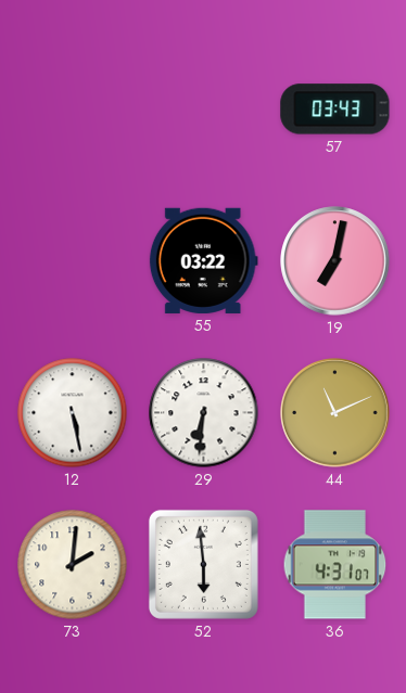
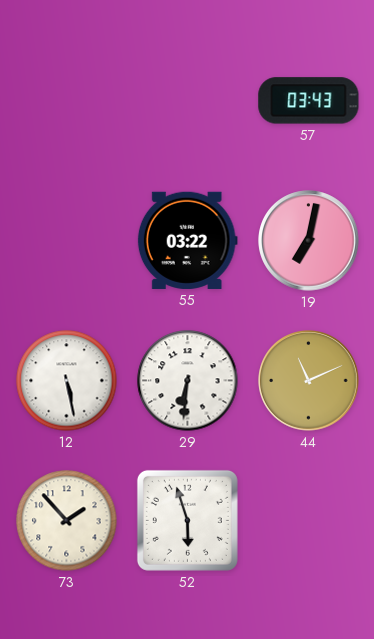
73: 2:01 -> 1:53 (67, 521)
52: 5:59 -> 5:57 (187, 520)
36: 4:31 -> none (335, 565)
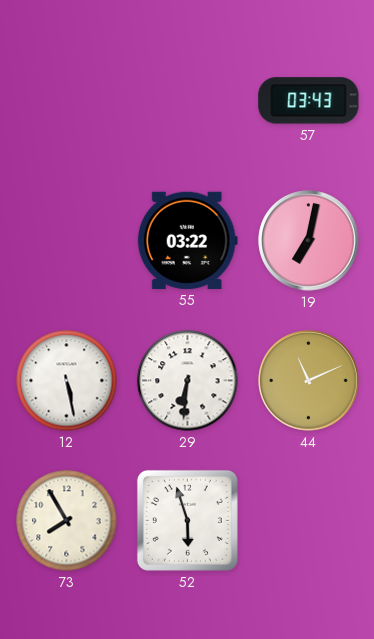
73: 1:53 -> 7:55 (67, 521)
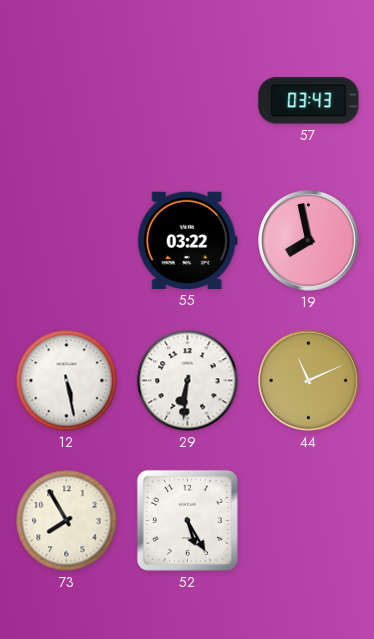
19: 7:02 -> 7:58 (309, 241)
52: 5:57 -> 5:25 (187, 520)
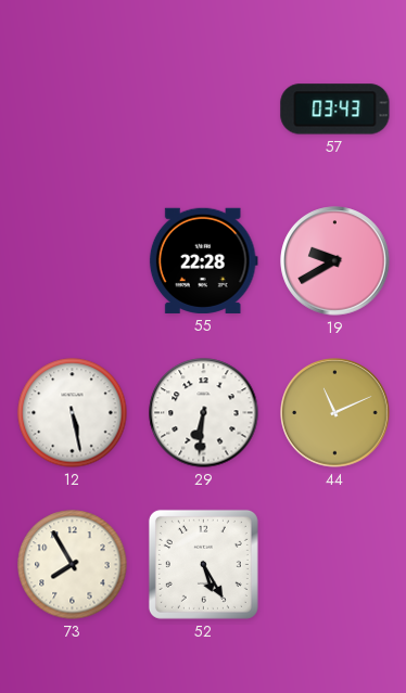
55: 03:22 -> 22:28 (203, 260)
19: 7:58 -> 9:40 (335, 261)
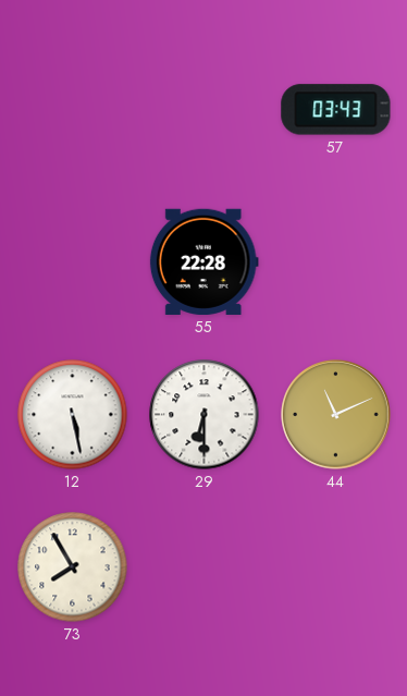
19: 9:40 -> none (335, 261)
29: 6:31 -> 6:30 (205, 415)
52: 5:25 -> none (203, 564)
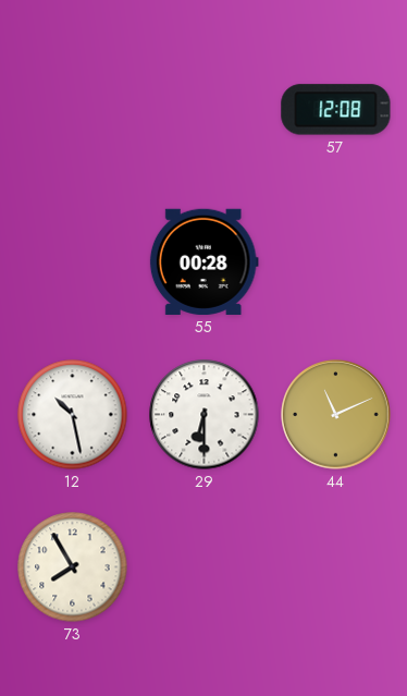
57: 03:43 -> 12:08 (336, 110)
55: 22:28 -> 00:28 (203, 261)
12: 5:28 -> 10:28 (73, 415)
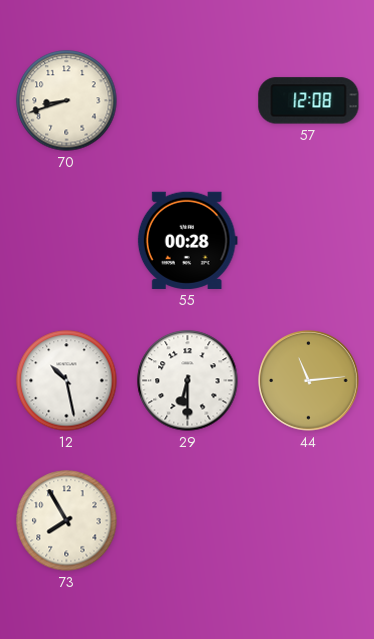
70: none -> 8:42 (67, 101)
44: 11:11 -> 11:14 (309, 381)
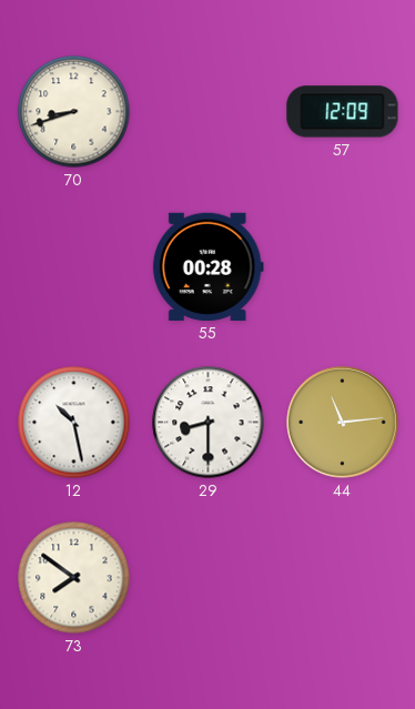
57: 12:08 -> 12:09 (343, 112)
29: 6:30 -> 8:30 (209, 423)
73: 7:55 -> 7:51 (74, 578)
